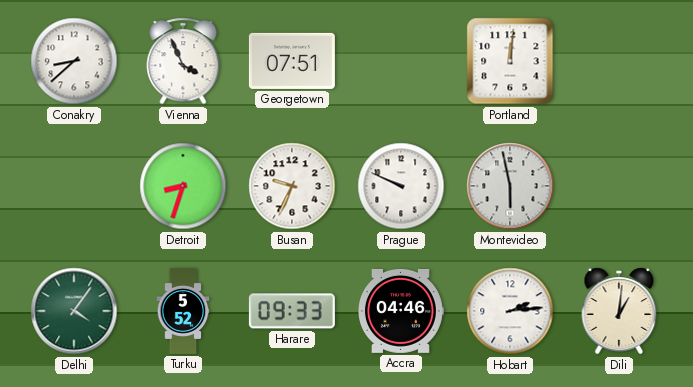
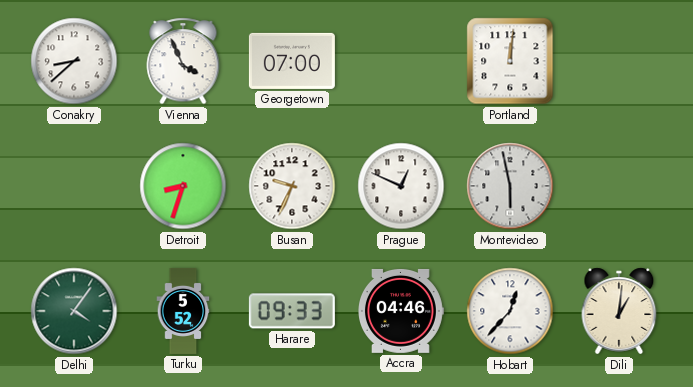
Georgetown: 07:51 -> 07:00 (292, 61)
Prague: 9:49 -> 12:49 (401, 186)
Hobart: 2:14 -> 12:37 (510, 311)
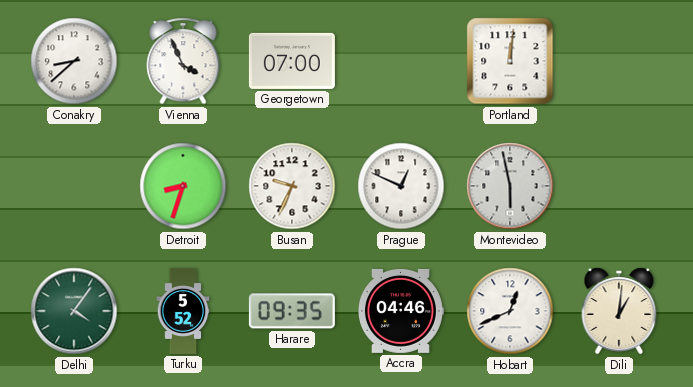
Harare: 09:33 -> 09:35 (292, 311)
Hobart: 12:37 -> 12:41 (510, 311)
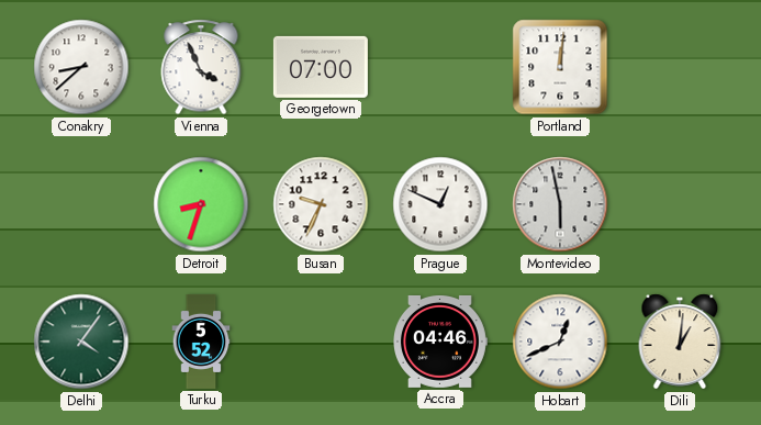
Harare: 09:35 -> none (292, 311)
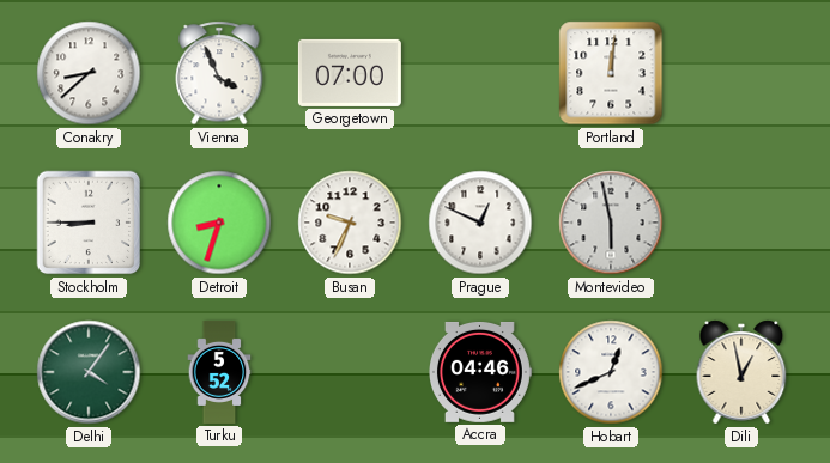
Stockholm: none -> 8:45 (89, 223)
Dili: 1:01 -> 12:58 (741, 372)
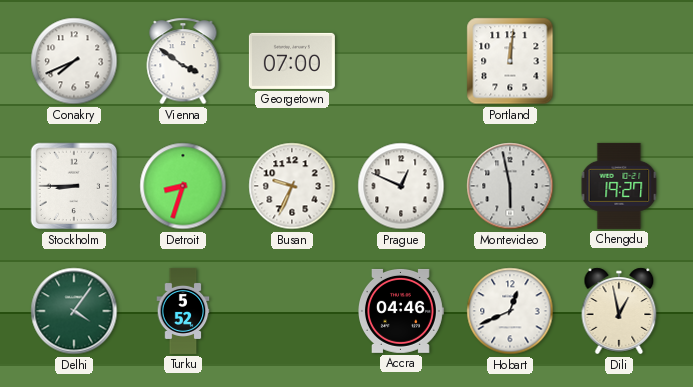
Conakry: 8:38 -> 7:41 (74, 61)
Vienna: 3:56 -> 3:51 (183, 61)
Chengdu: none -> 19:27 (619, 186)
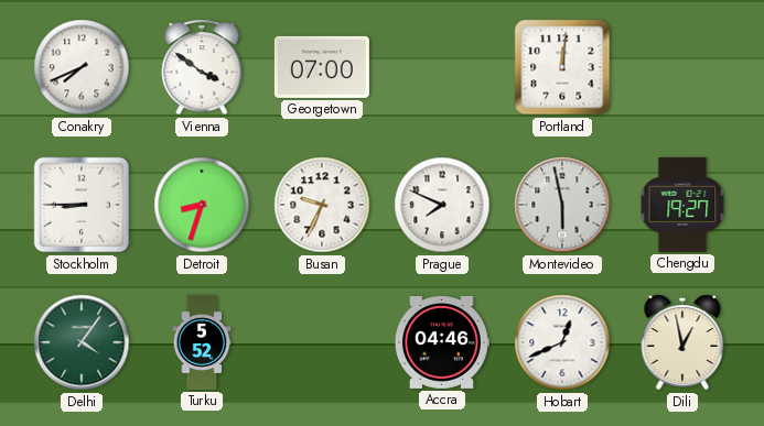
Prague: 12:49 -> 7:49 (442, 205)
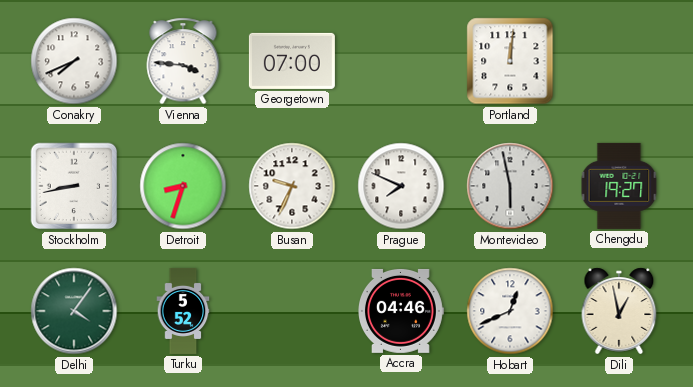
Vienna: 3:51 -> 3:46 (183, 61)
Stockholm: 8:45 -> 8:43 (74, 186)
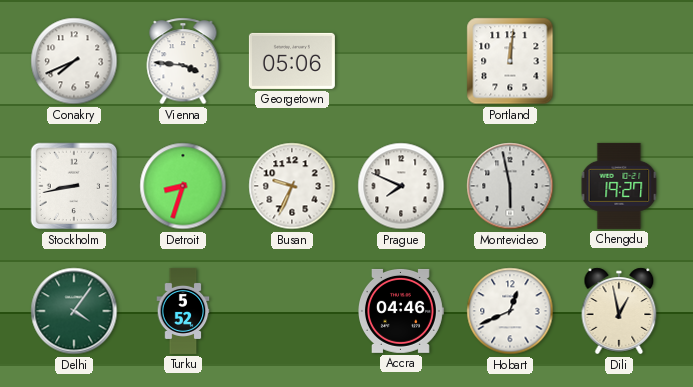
Georgetown: 07:00 -> 05:06 (292, 61)
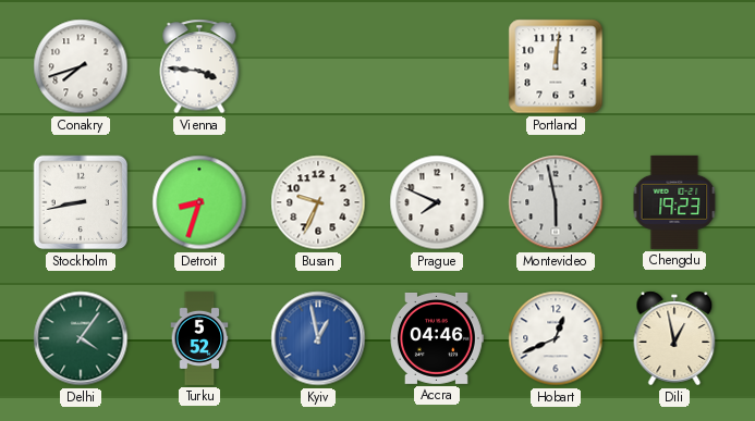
Conakry: 7:41 -> 7:42 (81, 66)
Georgetown: 05:06 -> none (292, 61)
Chengdu: 19:27 -> 19:23 (674, 202)
Kyiv: none -> 12:58 (318, 338)
